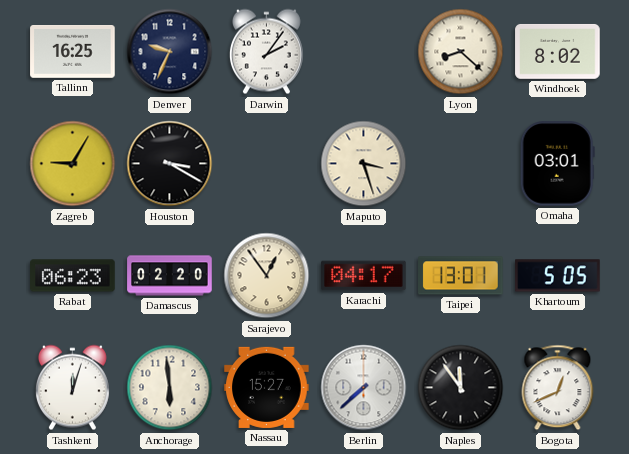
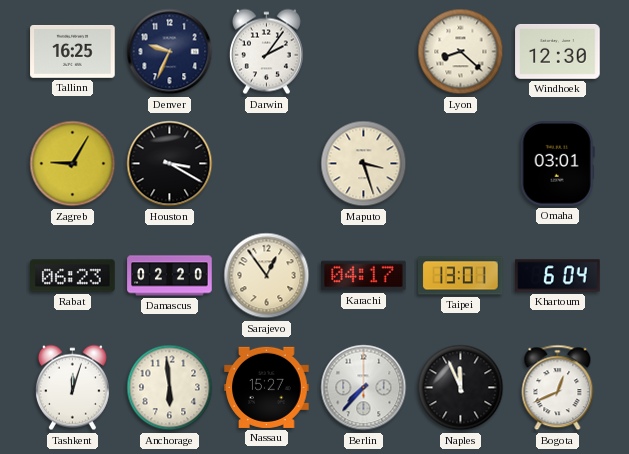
Windhoek: 8:02 -> 12:30 (558, 51)
Khartoum: 5:05 -> 6:04 (558, 276)
Berlin: 7:38 -> 7:37 (364, 388)
Naples: 11:54 -> 11:56 (461, 388)
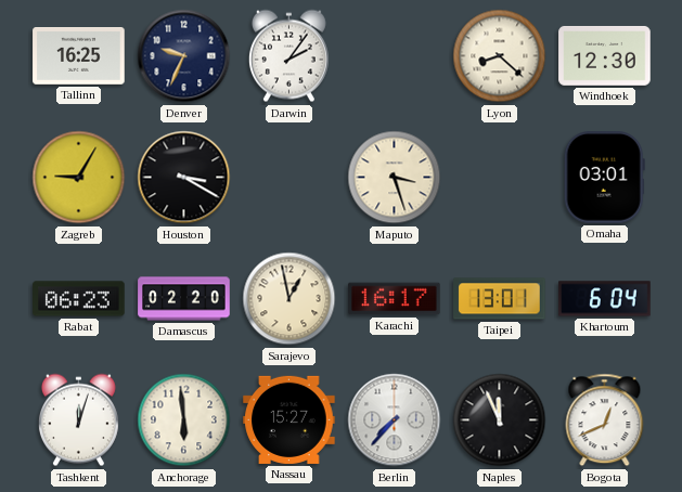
Sarajevo: 12:54 -> 12:58 (289, 299)
Karachi: 04:17 -> 16:17 (395, 299)
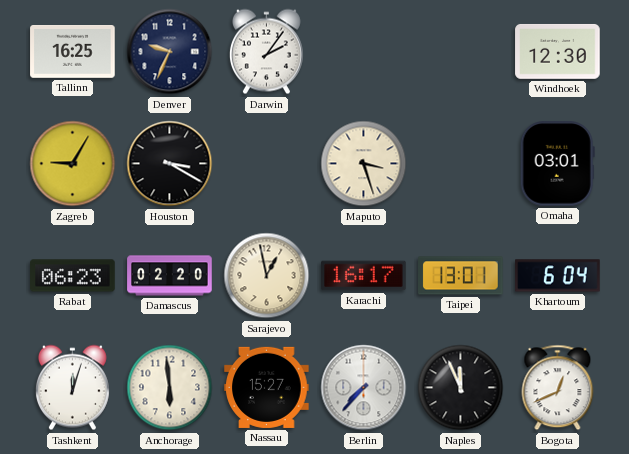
Lyon: 8:22 -> none (500, 56)
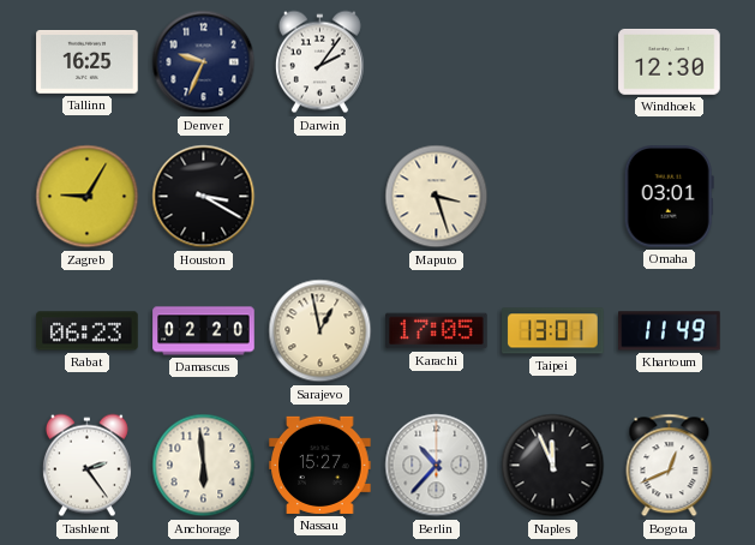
Karachi: 16:17 -> 17:05 (437, 331)
Khartoum: 6:04 -> 11:49 (670, 331)
Tashkent: 12:03 -> 2:24 (86, 466)
Berlin: 7:37 -> 10:37 (437, 466)
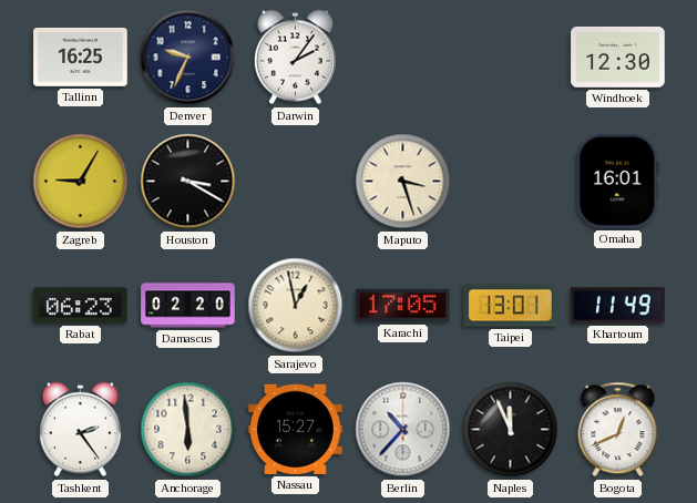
Omaha: 03:01 -> 16:01 (617, 182)
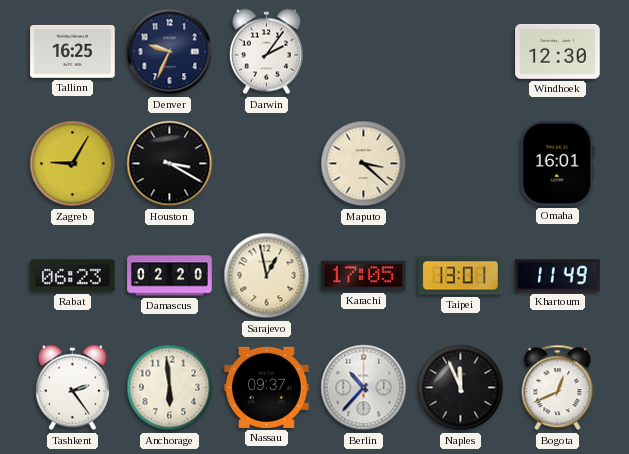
Maputo: 3:27 -> 3:22 (364, 164)
Nassau: 15:27 -> 09:37 (267, 387)
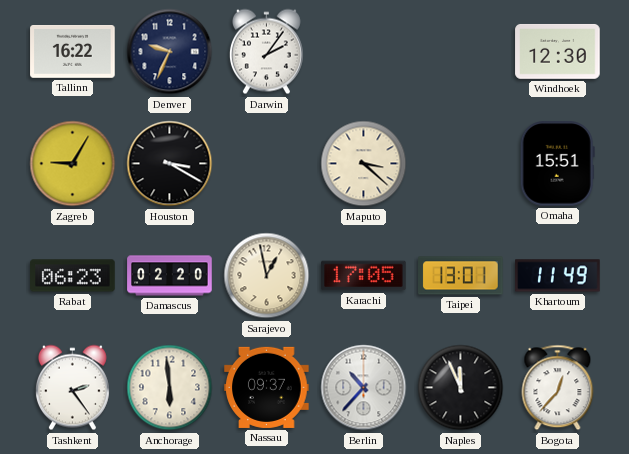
Tallinn: 16:25 -> 16:22 (73, 52)
Omaha: 16:01 -> 15:51 (557, 164)
Bogota: 12:41 -> 12:37 (558, 388)
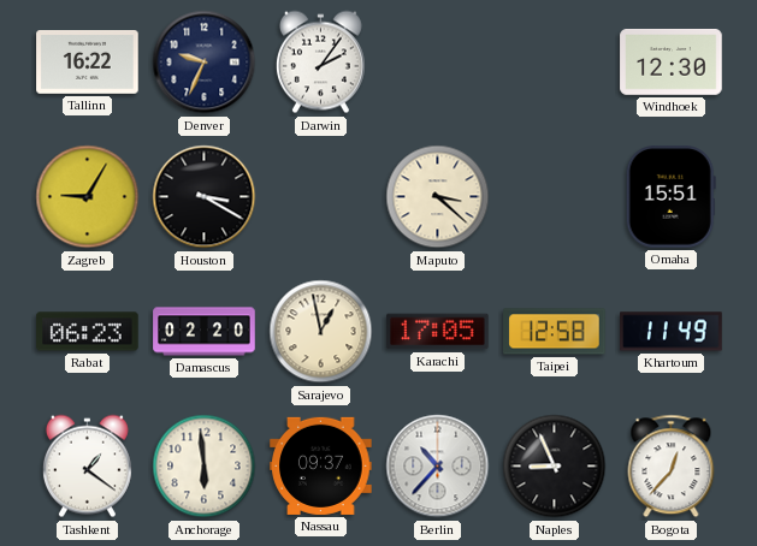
Taipei: 13:01 -> 12:58 (555, 332)
Tashkent: 2:24 -> 1:21 (87, 467)
Naples: 11:56 -> 8:56 (555, 467)
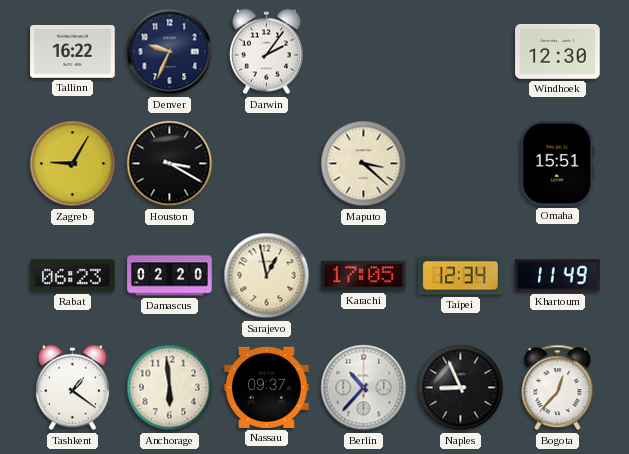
Taipei: 12:58 -> 12:34 (461, 276)
